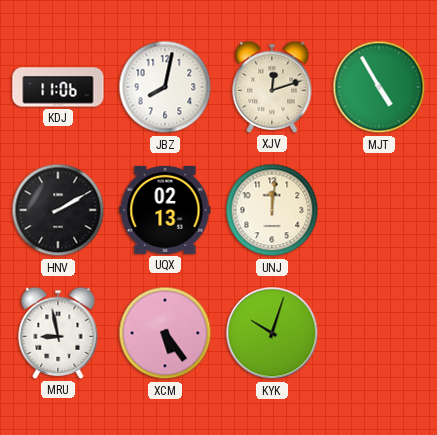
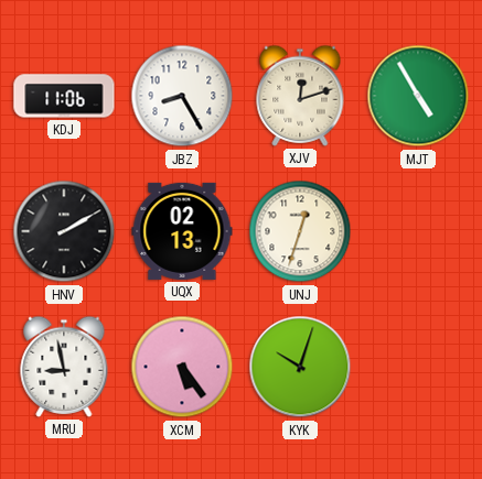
JBZ: 8:02 -> 8:25 (182, 96)
UNJ: 12:01 -> 12:33 (300, 231)
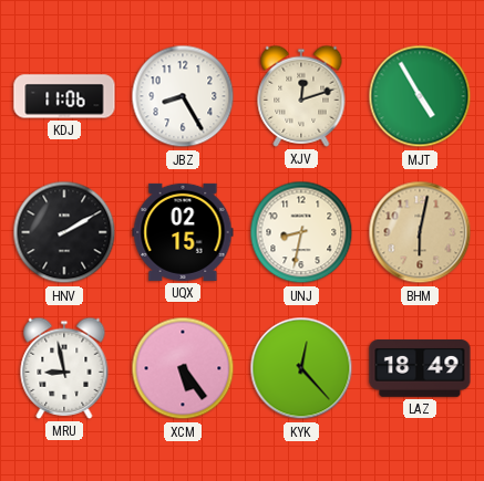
UQX: 02:13 -> 02:15 (183, 232)
UNJ: 12:33 -> 8:32 (301, 232)
BHM: none -> 6:02 (420, 232)
KYK: 10:03 -> 12:23 (301, 368)
LAZ: none -> 18:49 (420, 369)
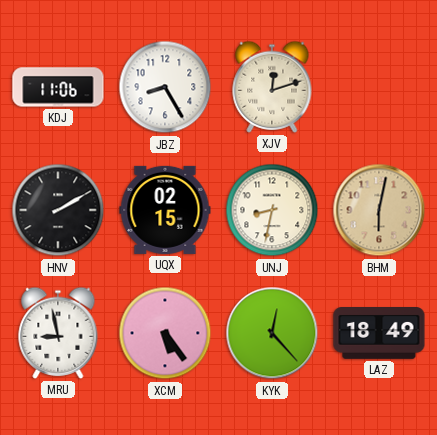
MJT: 4:55 -> none (420, 96)
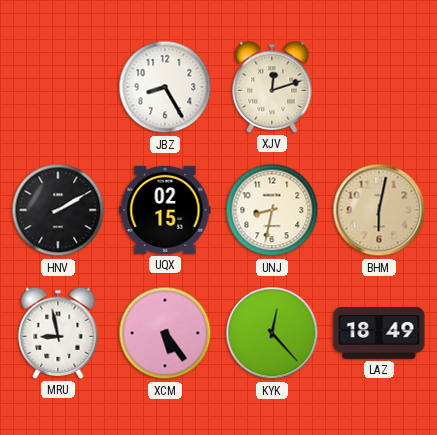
KDJ: 11:06 -> none (58, 87)
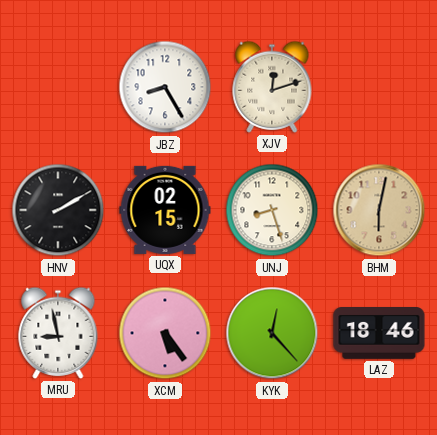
UNJ: 8:32 -> 8:27 (272, 210)
LAZ: 18:49 -> 18:46 (379, 334)
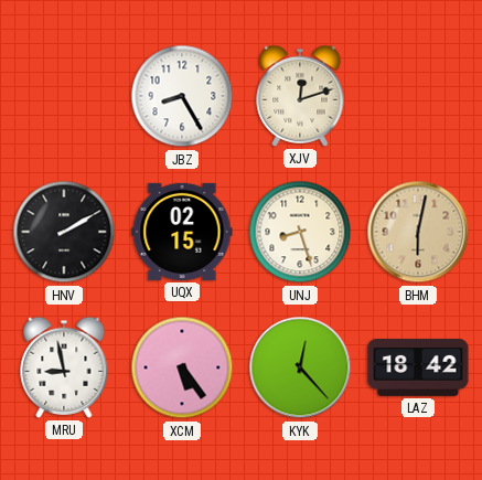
LAZ: 18:46 -> 18:42 (418, 369)
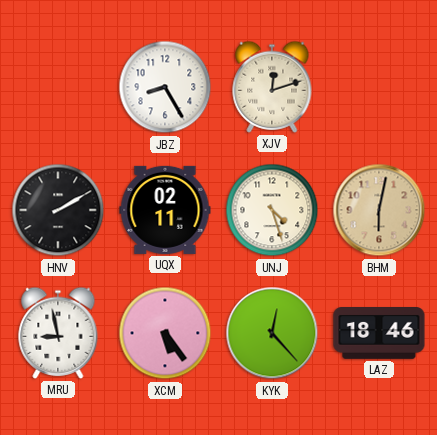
UQX: 02:15 -> 02:11 (165, 210)
UNJ: 8:27 -> 4:27 (272, 210)
LAZ: 18:42 -> 18:46 (379, 334)
